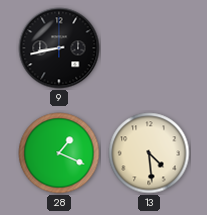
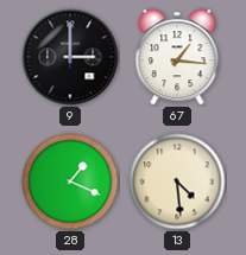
9: 8:43 -> 3:00 (70, 57)
67: none -> 1:16 (177, 57)
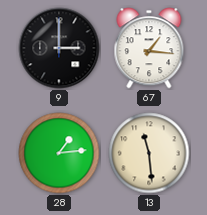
28: 1:19 -> 1:14 (59, 153)
13: 4:29 -> 11:29 (149, 153)
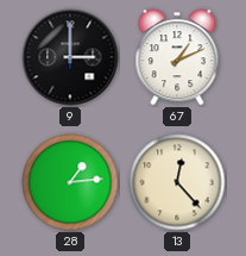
67: 1:16 -> 1:11 (177, 57)
13: 11:29 -> 12:23 (177, 182)
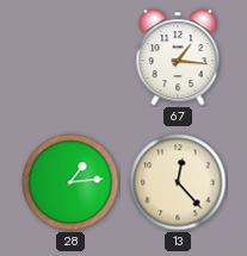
9: 3:00 -> none (70, 57)
67: 1:11 -> 1:16 (178, 57)
